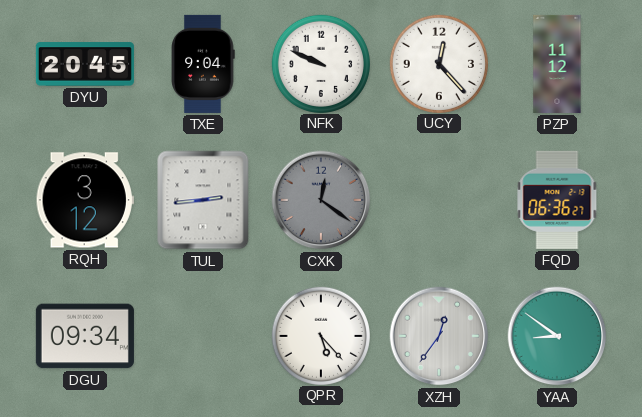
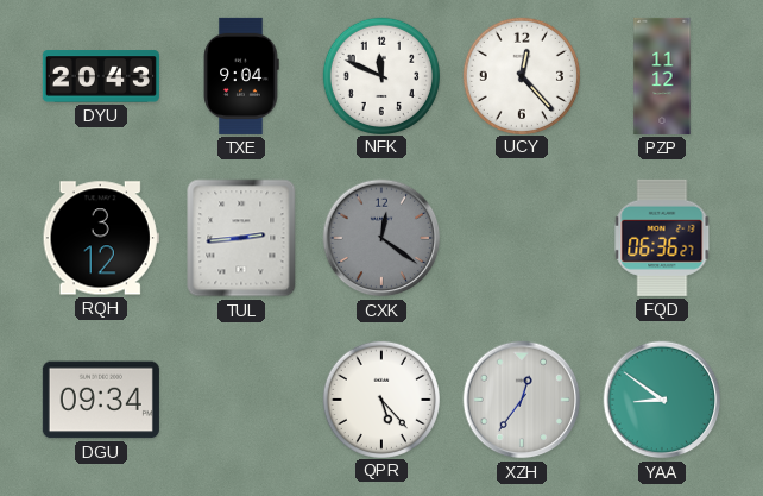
DYU: 20:45 -> 20:43 (101, 76)
NFK: 9:49 -> 11:49 (380, 75)
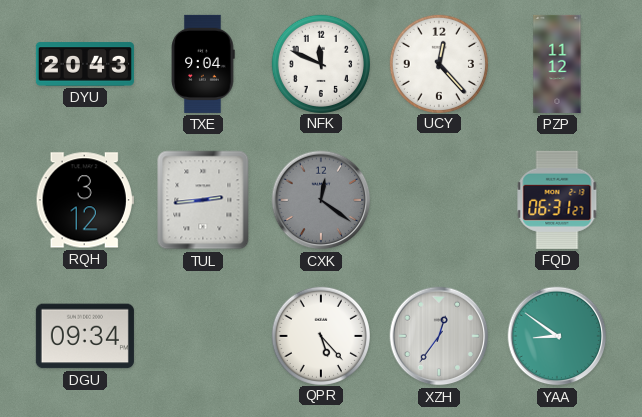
FQD: 06:36 -> 06:31 (557, 200)
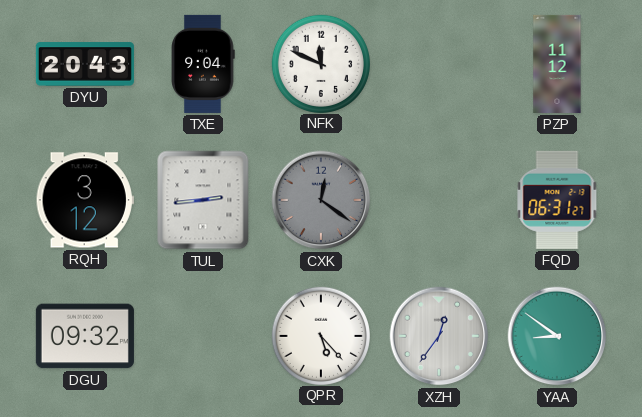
UCY: 12:23 -> none (438, 63)
DGU: 09:34 -> 09:32 (85, 336)
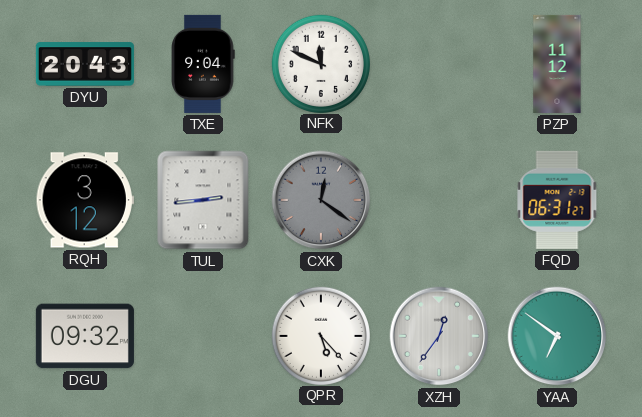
YAA: 8:51 -> 6:51 (557, 336)
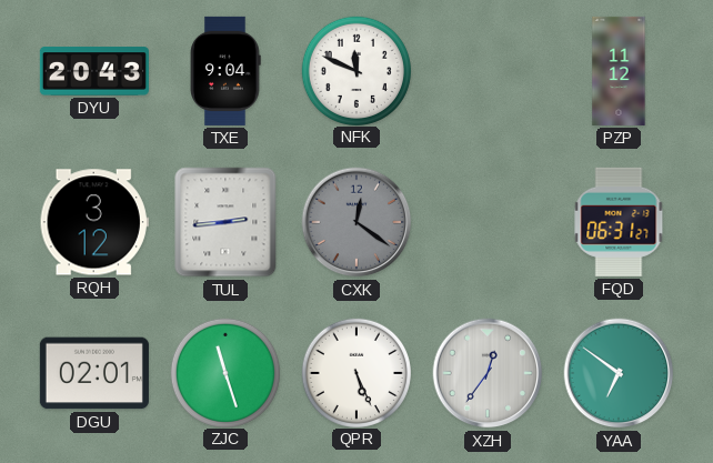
DGU: 09:32 -> 02:01 (94, 373)
ZJC: none -> 11:27 (224, 372)
QPR: 5:23 -> 5:26 (355, 372)
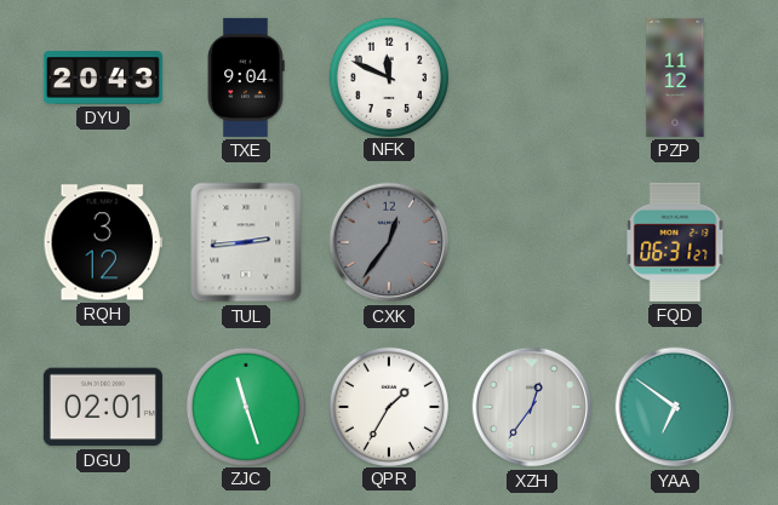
CXK: 12:21 -> 12:36 (389, 242)
QPR: 5:26 -> 1:35 (388, 406)
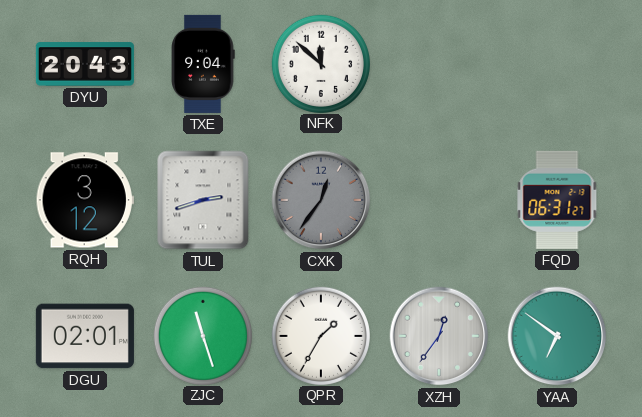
NFK: 11:49 -> 11:52 (320, 63)
PZP: 11:12 -> none (675, 78)
TUL: 2:44 -> 2:42 (203, 200)
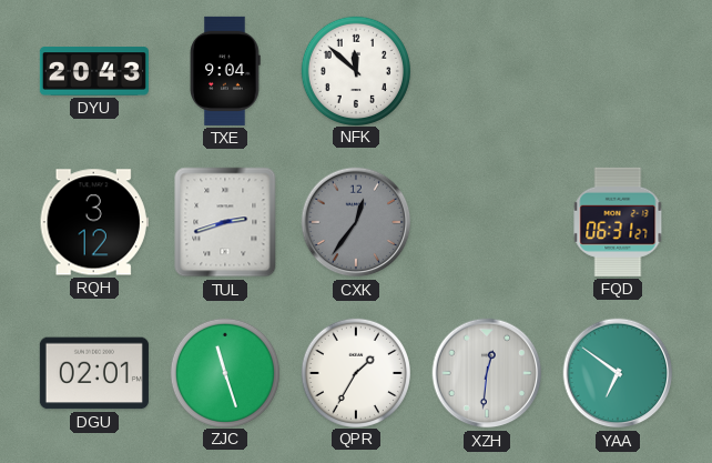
XZH: 12:36 -> 12:31 (487, 373)
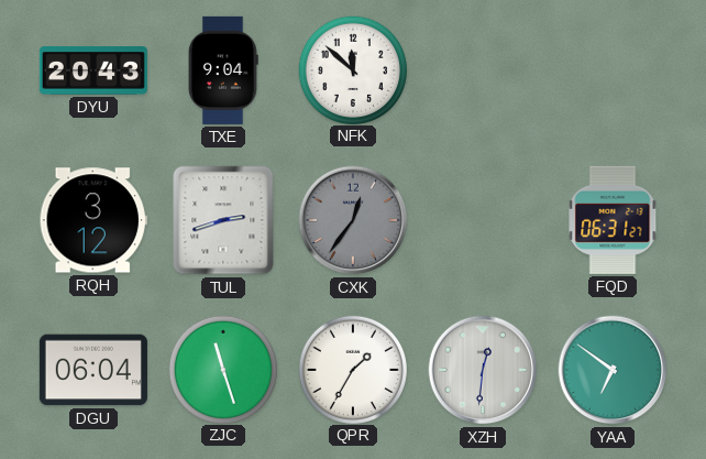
DGU: 02:01 -> 06:04 (93, 370)
